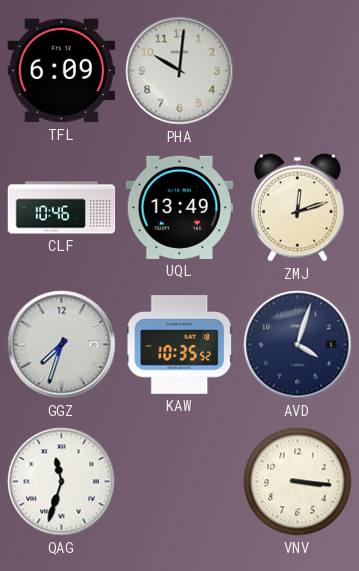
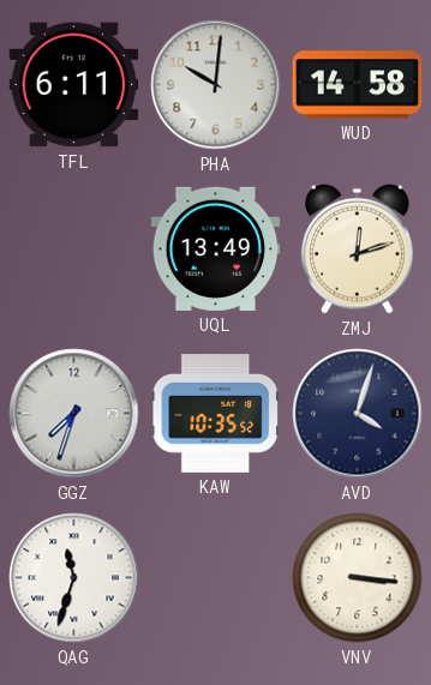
TFL: 6:09 -> 6:11 (74, 85)
WUD: none -> 14:58 (358, 85)
CLF: 10:46 -> none (62, 208)
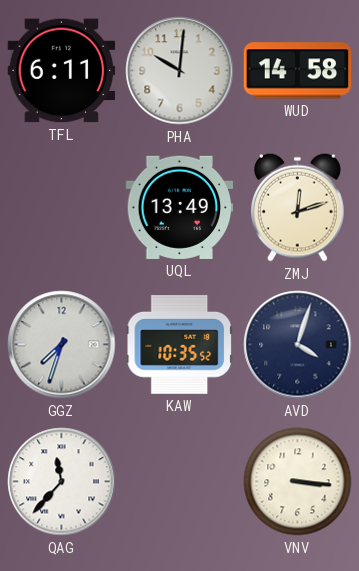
QAG: 11:33 -> 11:37 (62, 482)
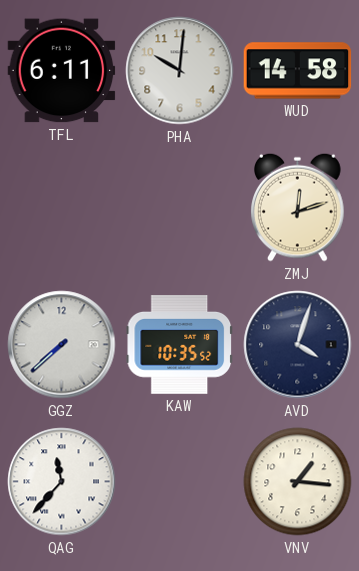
UQL: 13:49 -> none (180, 207)
GGZ: 7:33 -> 7:38 (62, 345)
VNV: 3:16 -> 1:16 (298, 482)
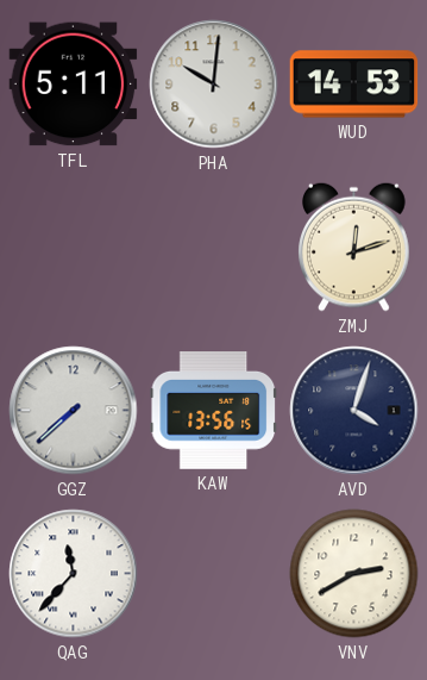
TFL: 6:11 -> 5:11 (74, 85)
WUD: 14:58 -> 14:53 (354, 85)
KAW: 10:35 -> 13:56 (214, 411)
VNV: 1:16 -> 2:40 (354, 574)
